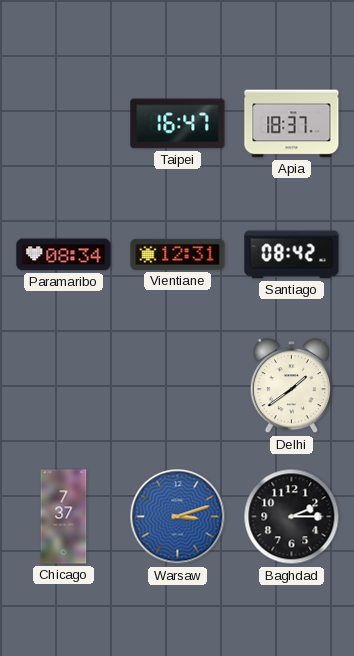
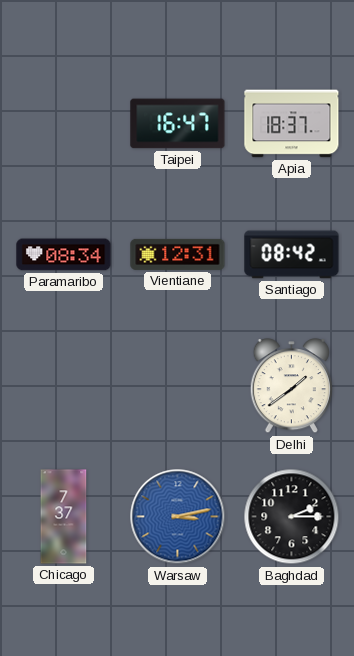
Warsaw: 3:12 -> 3:13 (178, 517)
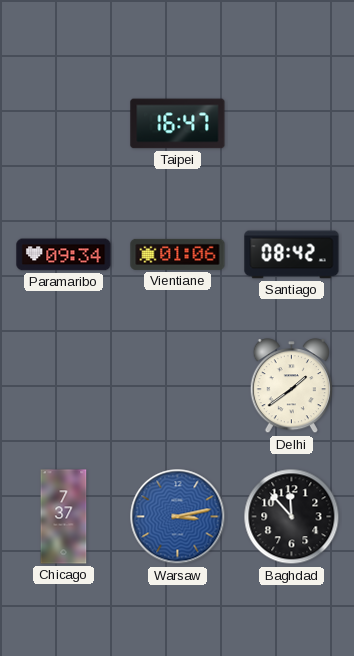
Apia: 18:37 -> none (292, 124)
Paramaribo: 08:34 -> 09:34 (64, 255)
Vientiane: 12:31 -> 01:06 (178, 254)
Baghdad: 2:15 -> 11:53 (292, 517)
